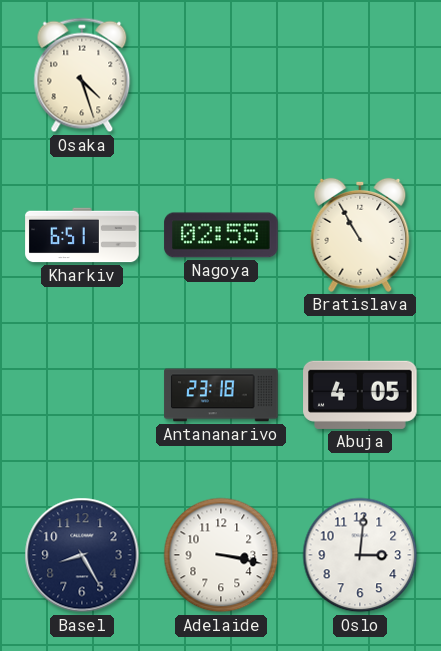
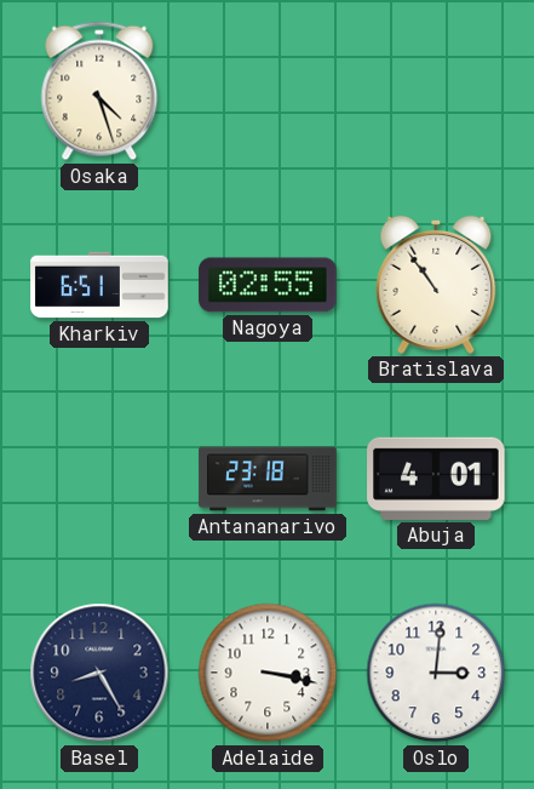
Bratislava: 10:55 -> 10:54 (436, 285)
Abuja: 4:05 -> 4:01 (436, 479)
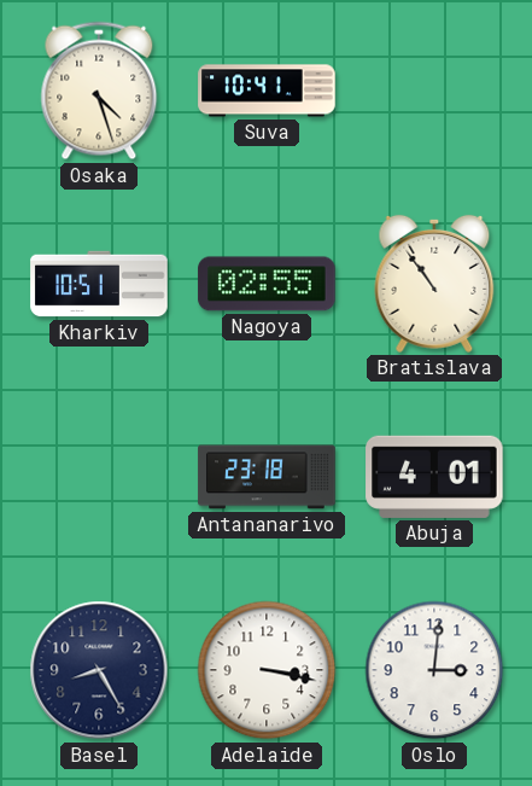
Suva: none -> 10:41 (267, 91)
Kharkiv: 6:51 -> 10:51 (99, 284)
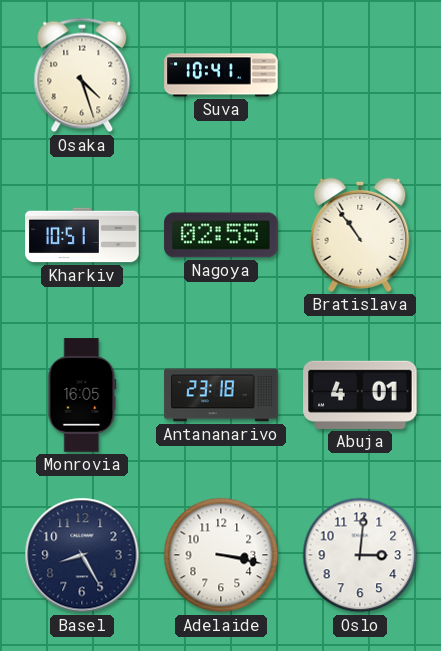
Monrovia: none -> 16:05 (82, 395)
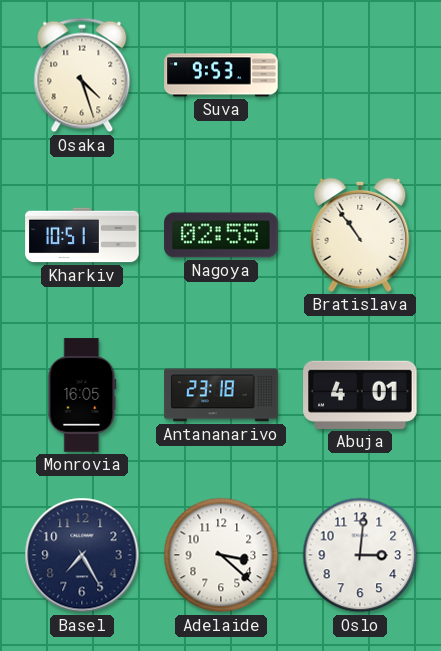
Suva: 10:41 -> 9:53 (221, 75)
Basel: 8:25 -> 7:25 (82, 555)
Adelaide: 3:17 -> 3:22 (221, 555)
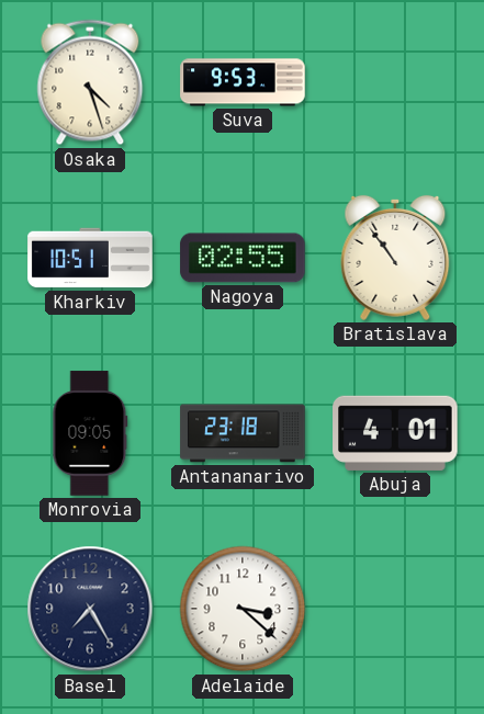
Monrovia: 16:05 -> 09:05 (90, 433)
Oslo: 3:01 -> none (360, 555)
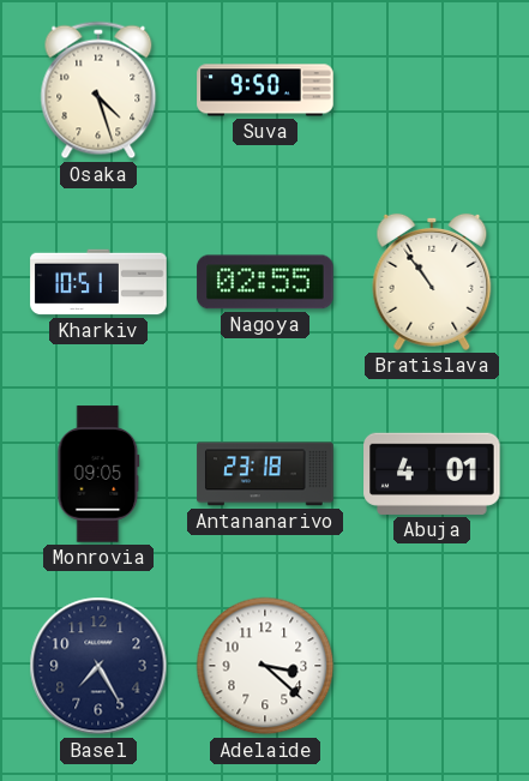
Suva: 9:53 -> 9:50 (265, 90)
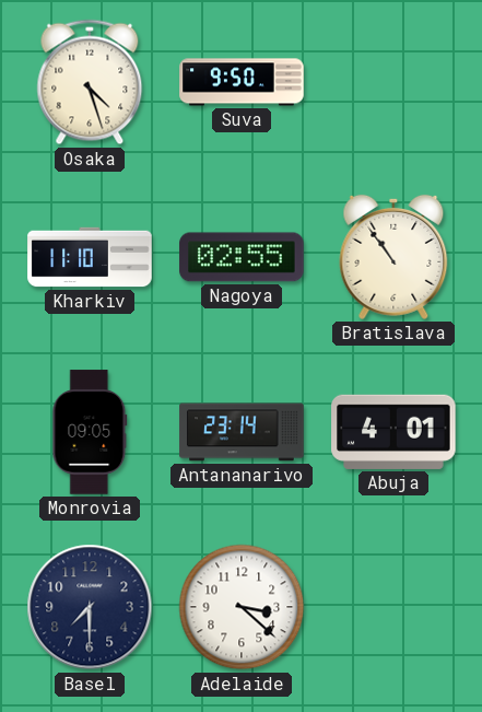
Kharkiv: 10:51 -> 11:10 (90, 257)
Antananarivo: 23:18 -> 23:14 (242, 432)
Basel: 7:25 -> 7:30 (90, 607)
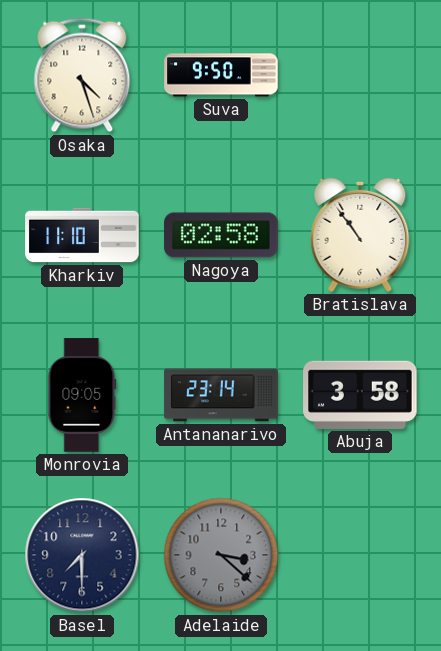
Nagoya: 02:55 -> 02:58 (221, 235)
Abuja: 4:01 -> 3:58 (360, 395)
Adelaide dial: white -> grey (221, 555)
